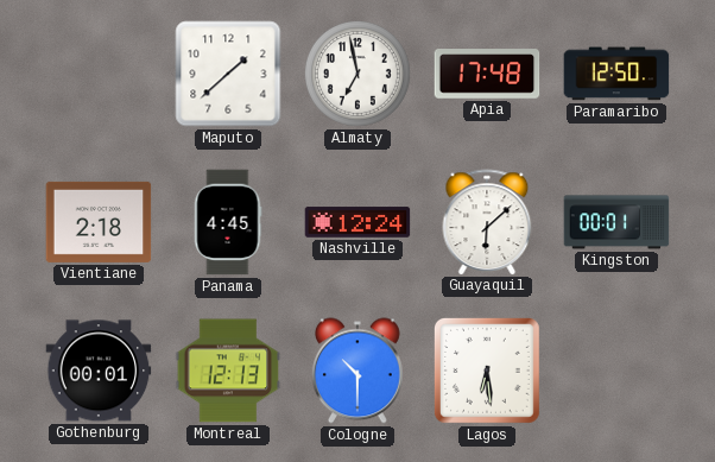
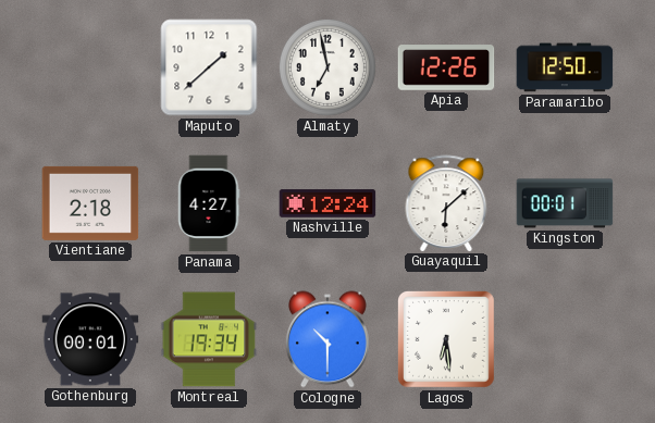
Apia: 17:48 -> 12:26 (446, 67)
Panama: 4:45 -> 4:27 (209, 203)
Montreal: 12:13 -> 19:34 (209, 339)
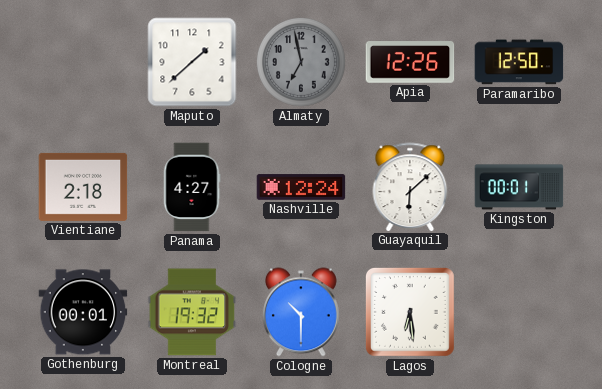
Almaty dial: white -> grey (301, 62)
Montreal: 19:34 -> 19:32 (192, 312)
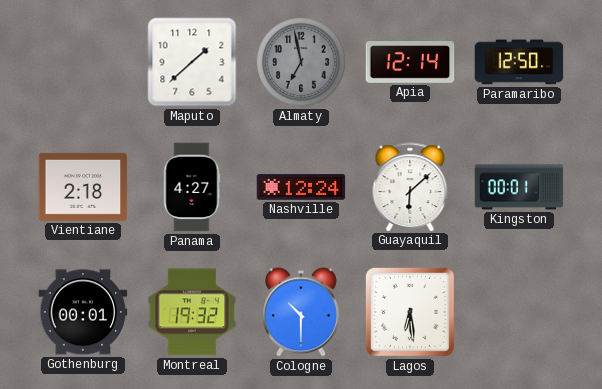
Apia: 12:26 -> 12:14 (410, 62)
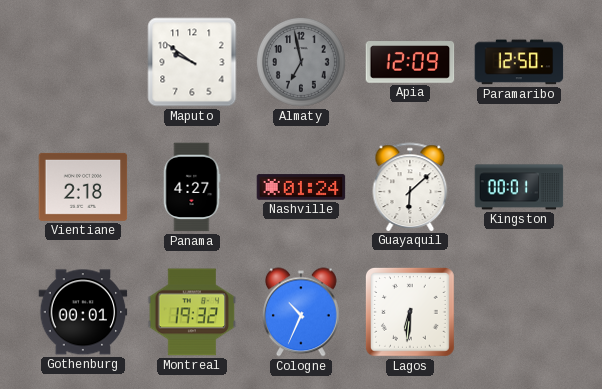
Maputo: 1:38 -> 9:51 (192, 62)
Apia: 12:14 -> 12:09 (410, 62)
Nashville: 12:24 -> 01:24 (301, 187)
Cologne: 10:30 -> 10:34 (301, 312)
Lagos: 6:29 -> 6:31 (411, 313)
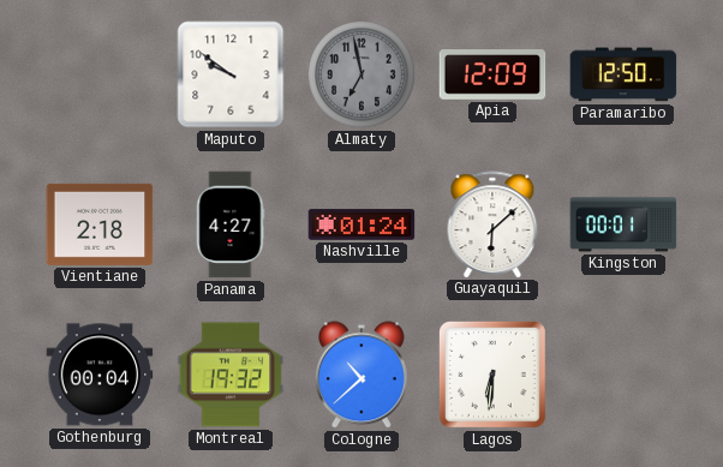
Gothenburg: 00:01 -> 00:04 (100, 375)
Cologne: 10:34 -> 10:38 (361, 375)
